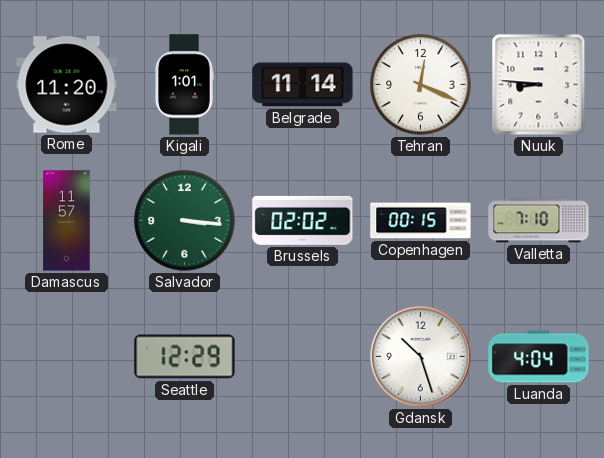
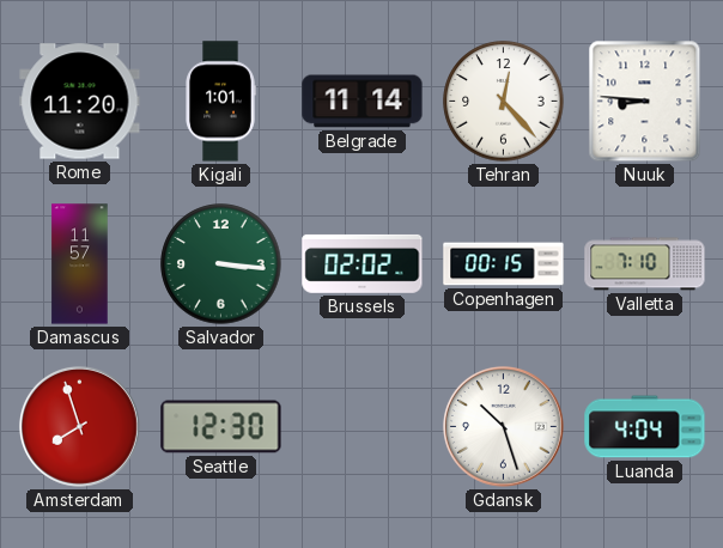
Tehran: 12:19 -> 12:23 (504, 102)
Amsterdam: none -> 7:57 (79, 426)
Seattle: 12:29 -> 12:30 (221, 427)
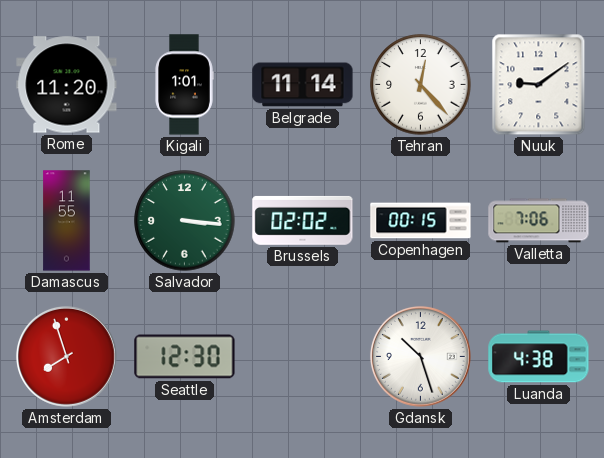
Nuuk: 8:46 -> 9:09 (539, 85)
Damascus: 11:57 -> 11:55 (67, 221)
Valletta: 7:10 -> 7:06 (539, 221)
Luanda: 4:04 -> 4:38 (539, 357)
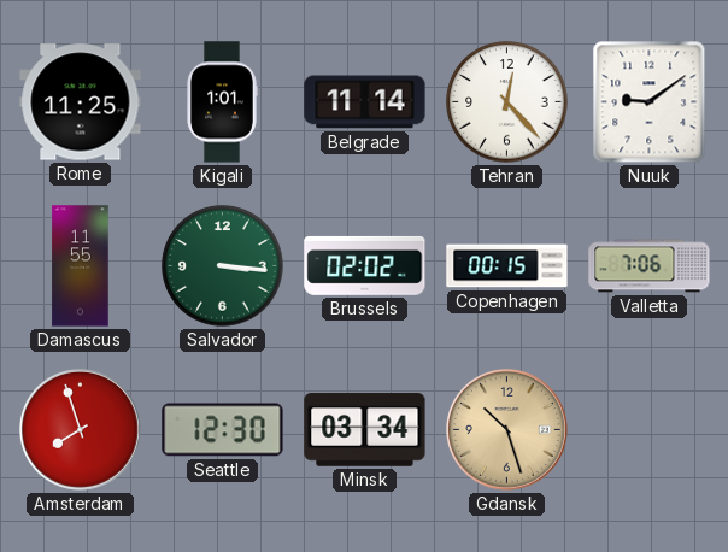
Rome: 11:20 -> 11:25 (81, 102)
Minsk: none -> 03:34 (365, 430)
Gdansk dial: white -> champagne (506, 429)
Luanda: 4:38 -> none (539, 357)
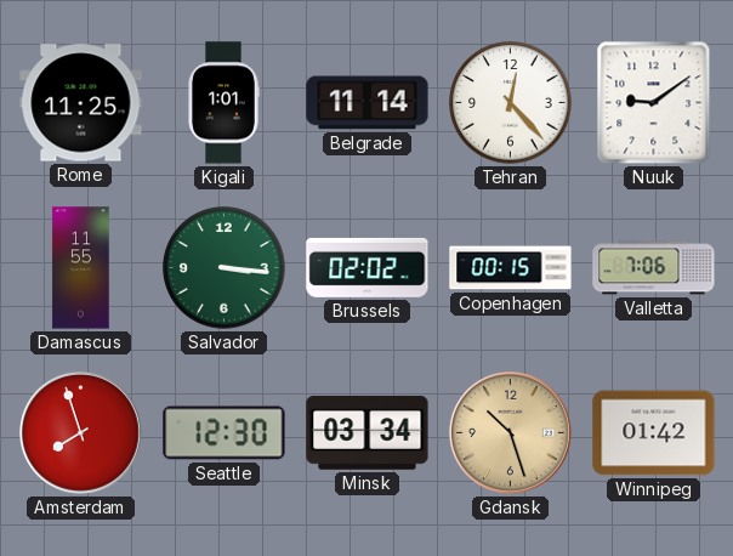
Winnipeg: none -> 01:42 (654, 433)
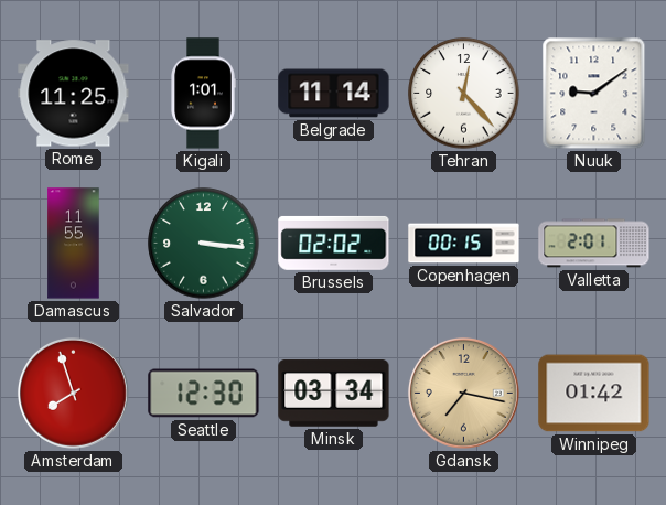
Valletta: 7:06 -> 2:01 (594, 244)
Gdansk: 10:27 -> 7:17 (463, 393)
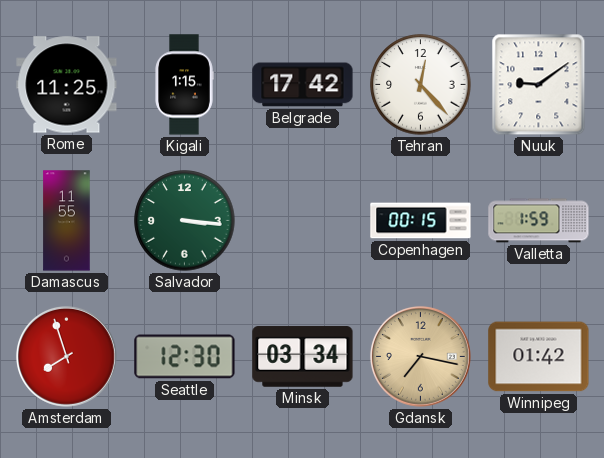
Kigali: 1:01 -> 1:15 (184, 85)
Belgrade: 11:14 -> 17:42 (303, 85)
Brussels: 02:02 -> none (334, 243)
Valletta: 2:01 -> 1:59 (539, 221)
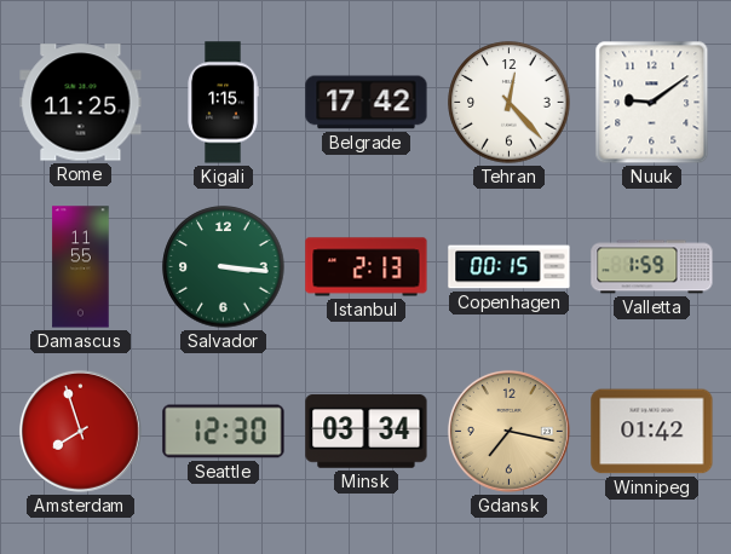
Istanbul: none -> 2:13 (367, 267)
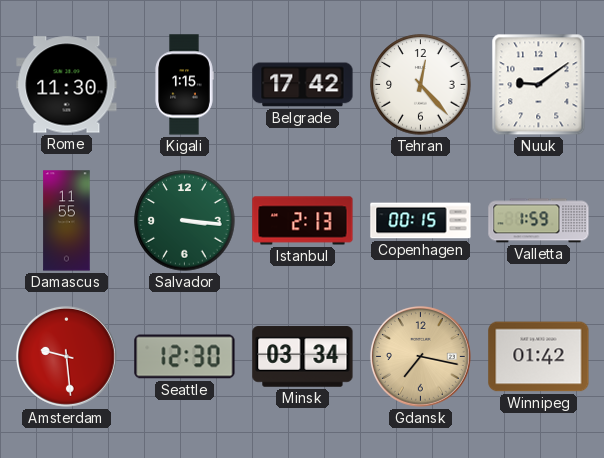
Rome: 11:25 -> 11:30 (67, 85)
Amsterdam: 7:57 -> 9:29 (66, 356)
